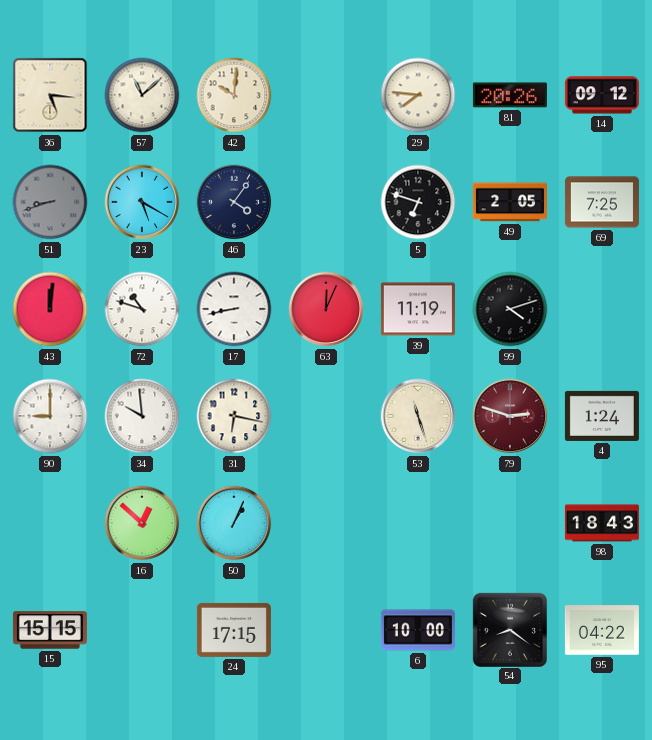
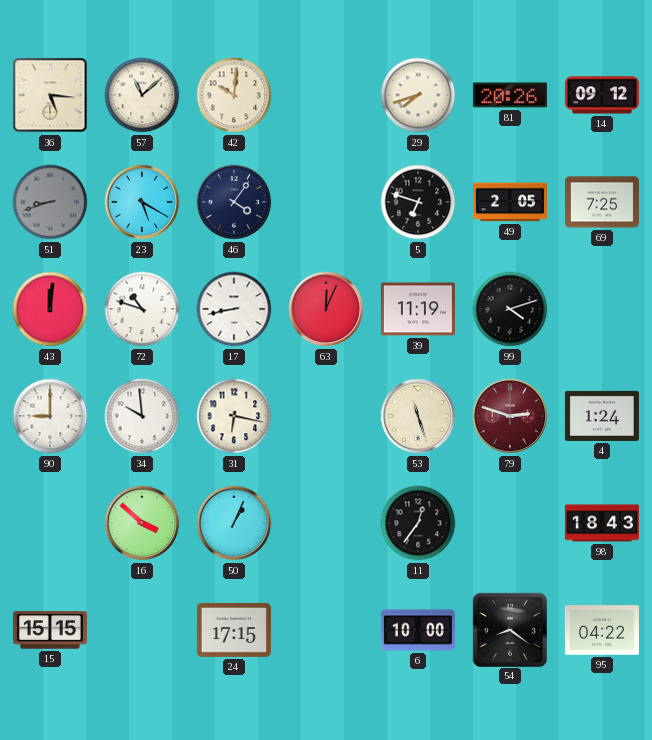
29: 7:46 -> 7:42 (418, 95)
16: 12:52 -> 3:52 (142, 523)
11: none -> 12:36 (418, 523)
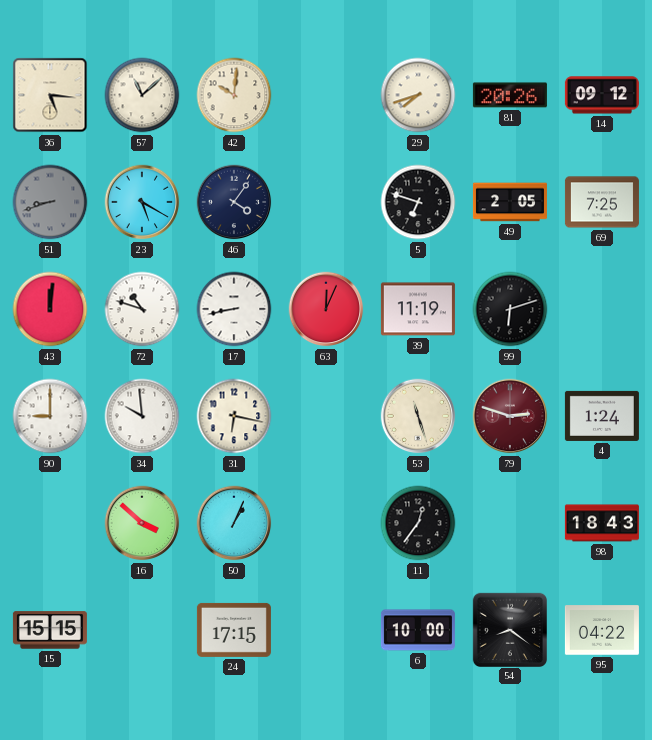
99: 4:12 -> 6:12 (510, 309)
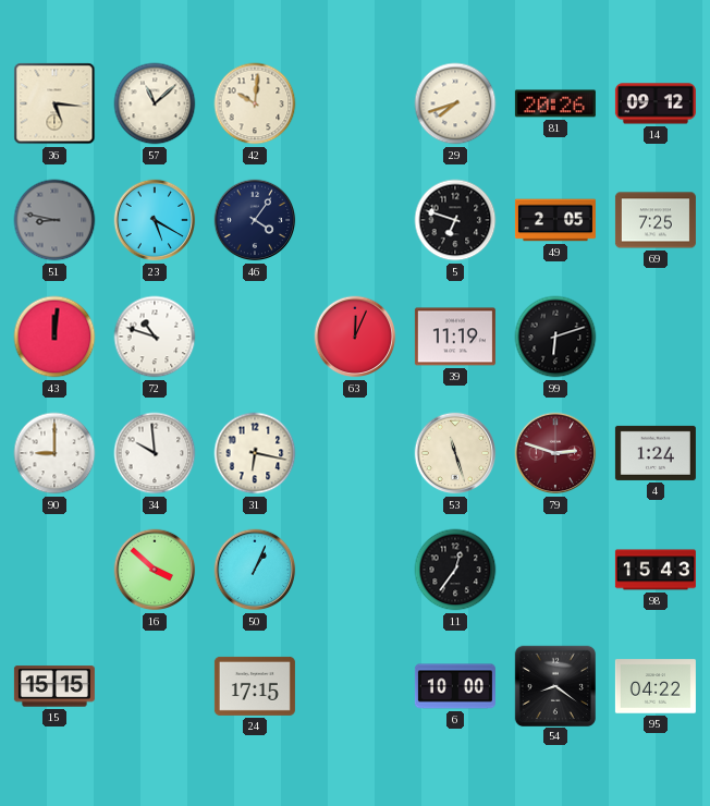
51: 8:42 -> 8:47 (54, 220)
17: 8:43 -> none (234, 309)
98: 18:43 -> 15:43 (656, 570)
